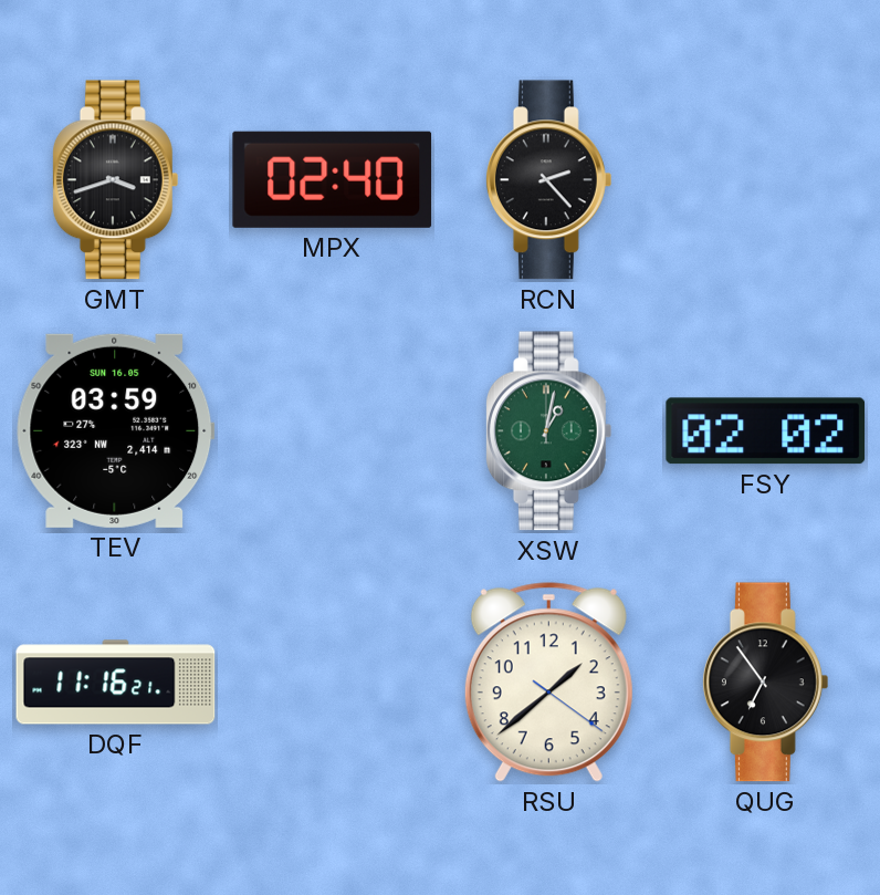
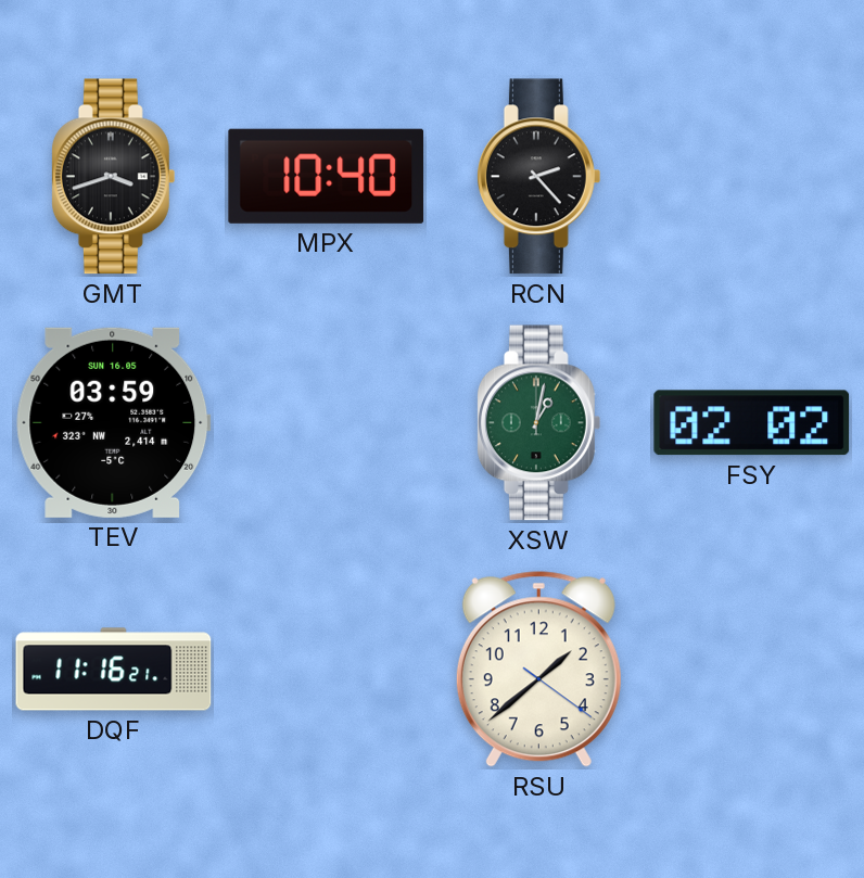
MPX: 02:40 -> 10:40 (327, 176)
QUG: 6:54 -> none (765, 683)
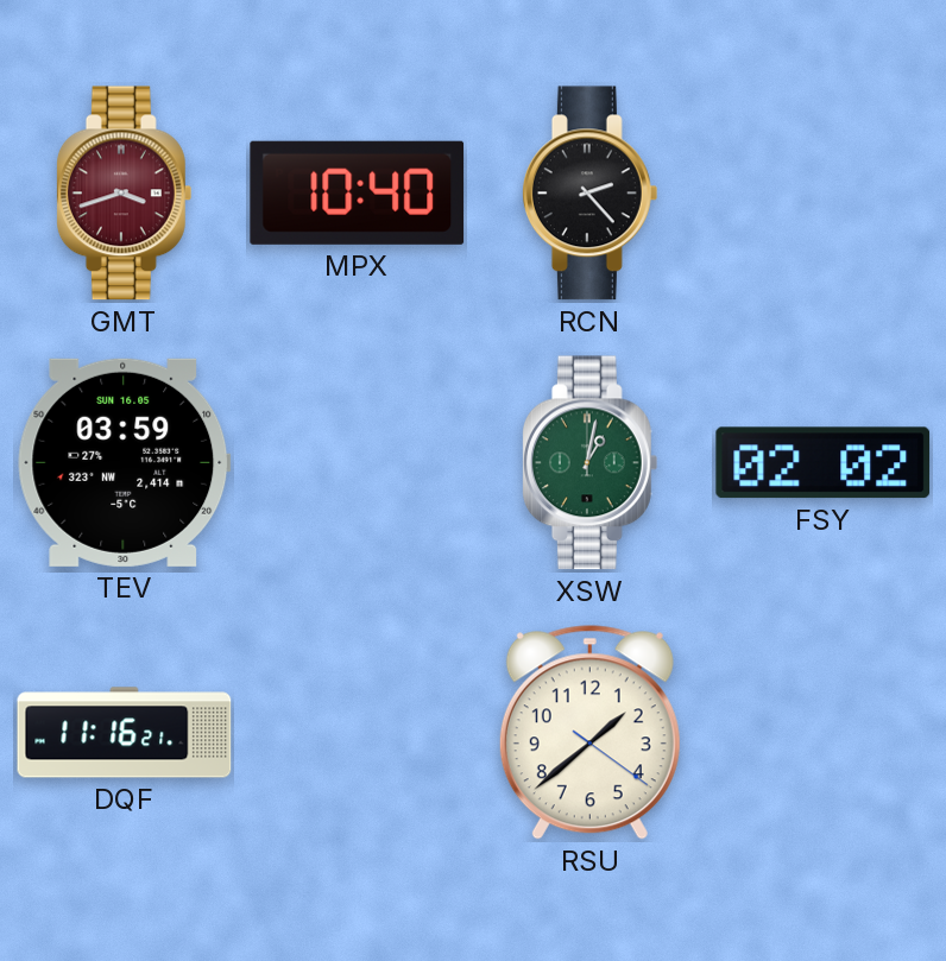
GMT dial: black -> burgundy (124, 194)
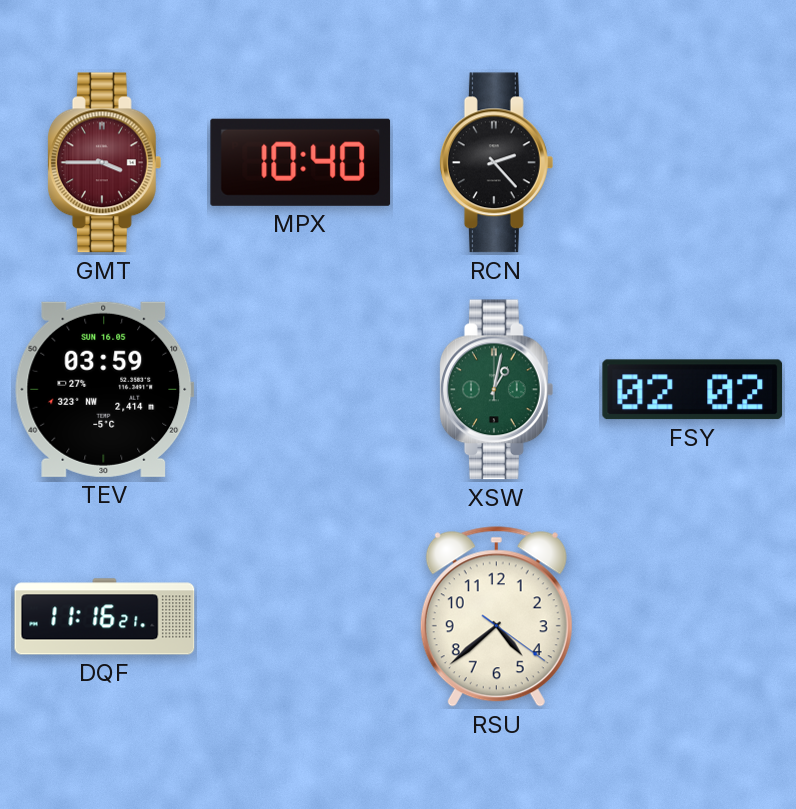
GMT: 3:42 -> 3:45 (104, 163)
RSU: 1:38 -> 4:38 (496, 617)
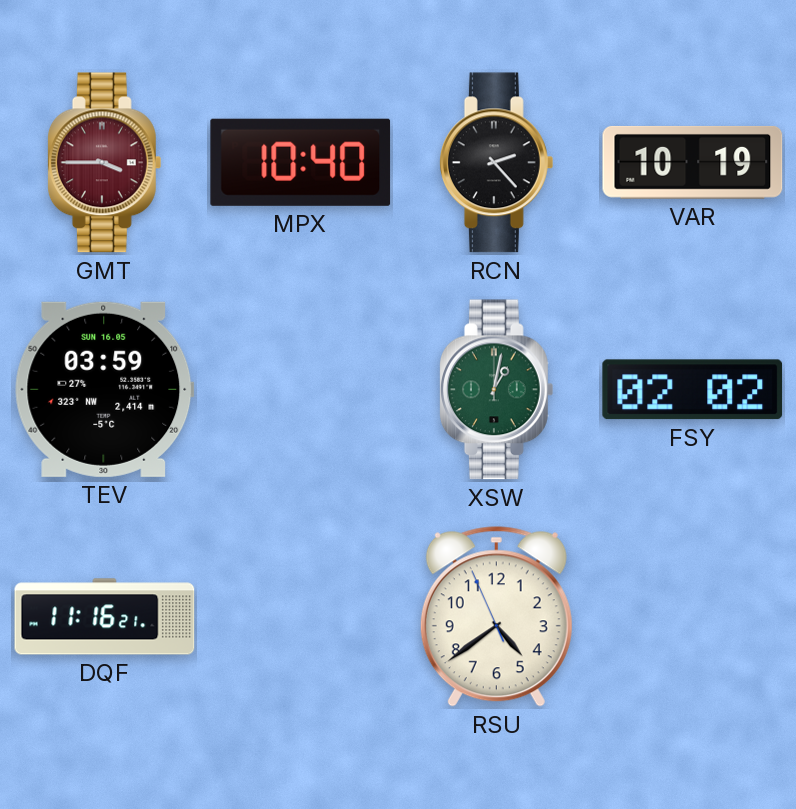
VAR: none -> 10:19 (693, 162)
RSU: 4:38:21 -> 4:38:56 (496, 617)
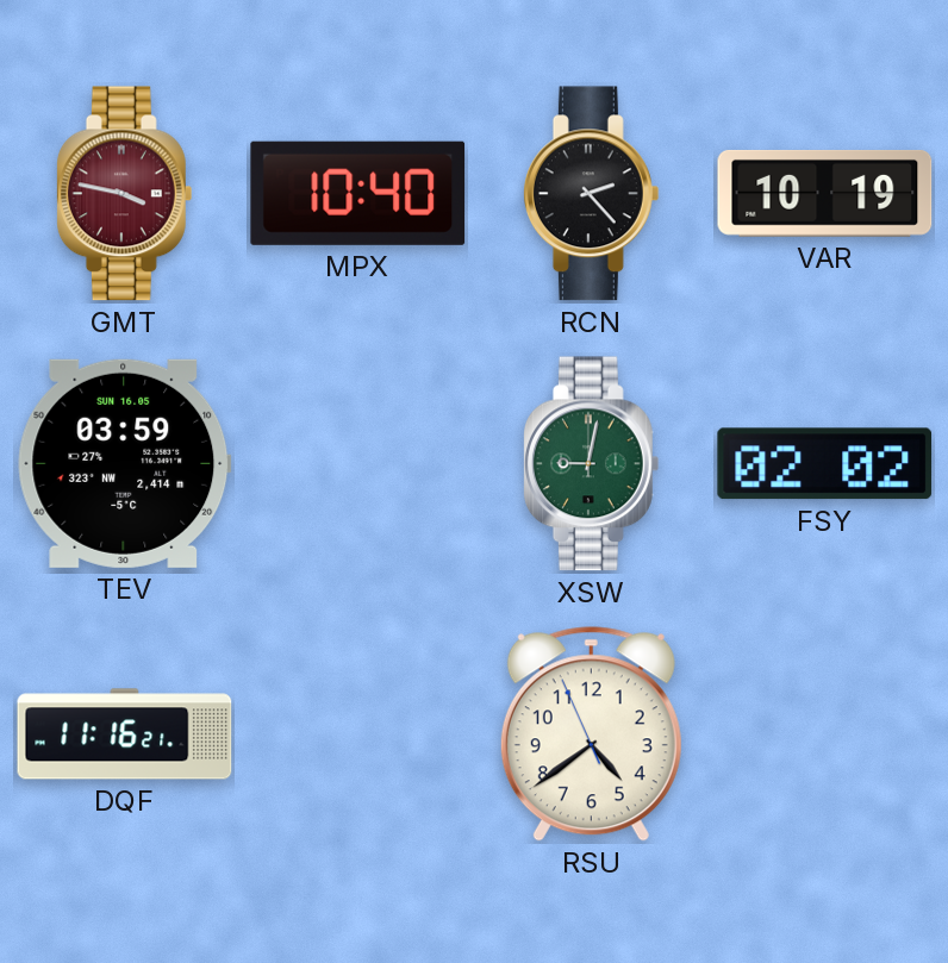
GMT: 3:45 -> 3:47 (124, 194)
XSW: 1:02 -> 9:02 (591, 464)
